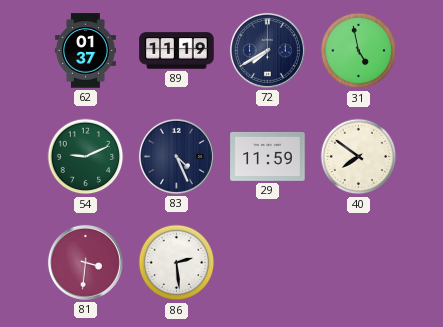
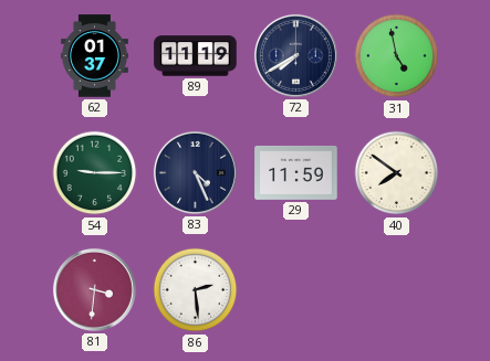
54: 9:11 -> 9:15 (95, 173)
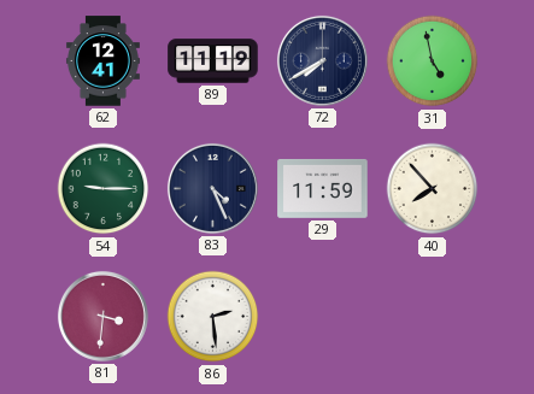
62: 01:37 -> 12:41 (102, 61)
40: 7:51 -> 7:53 (433, 189)
